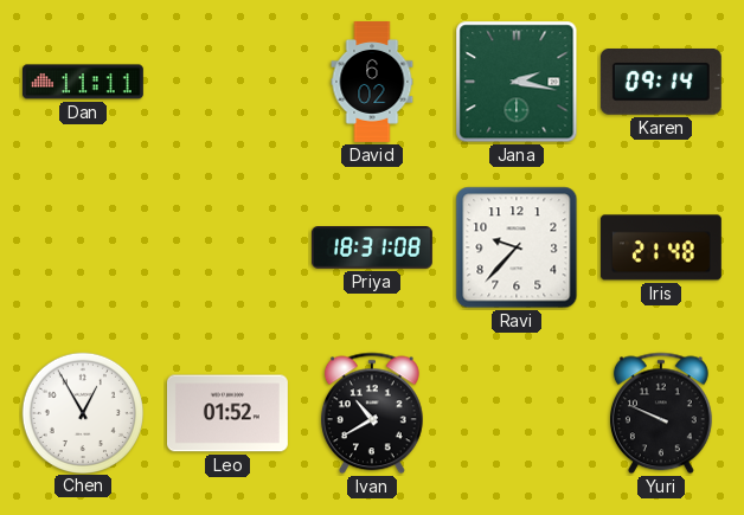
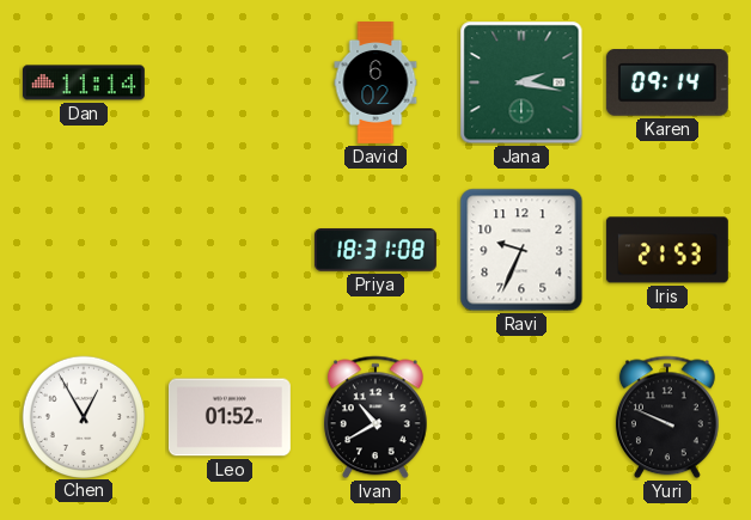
Dan: 11:11 -> 11:14 (84, 82)
Ravi: 9:37 -> 9:34 (521, 250)
Iris: 21:48 -> 21:53 (667, 250)
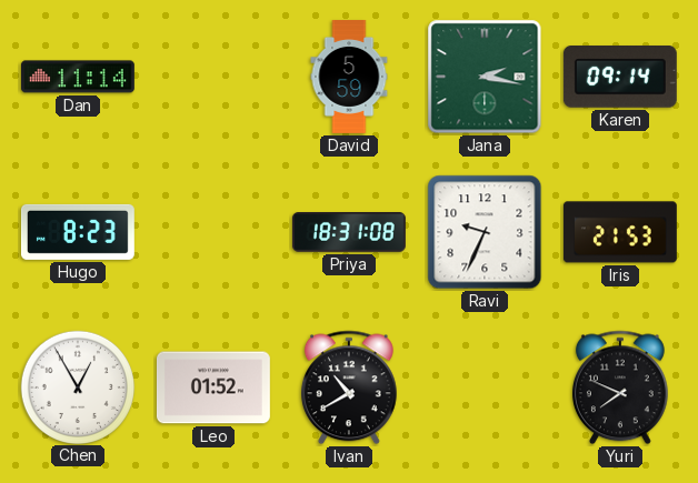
David: 6:02 -> 5:59 (349, 78)
Hugo: none -> 8:23 (78, 232)
Yuri: 9:49 -> 7:49 (620, 388)
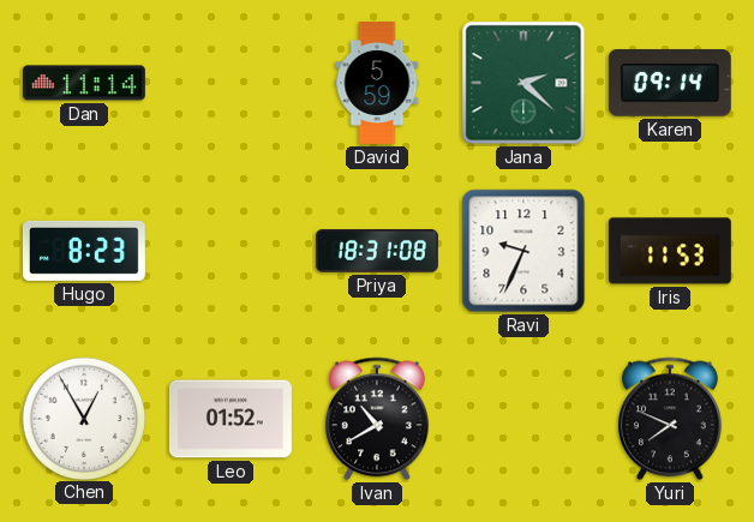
Jana: 2:17 -> 2:22 (523, 83)
Iris: 21:53 -> 11:53 (670, 251)
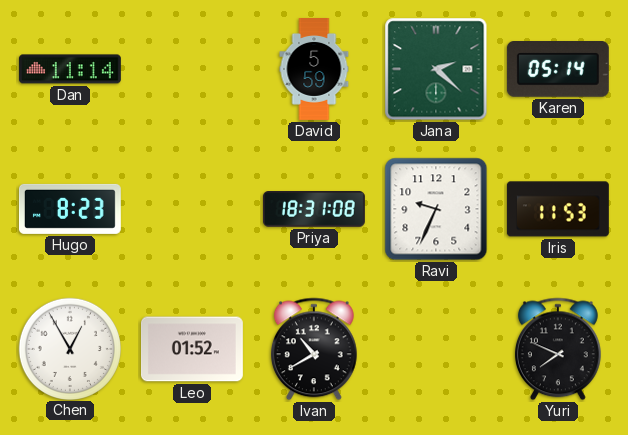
Karen: 09:14 -> 05:14 (558, 70)
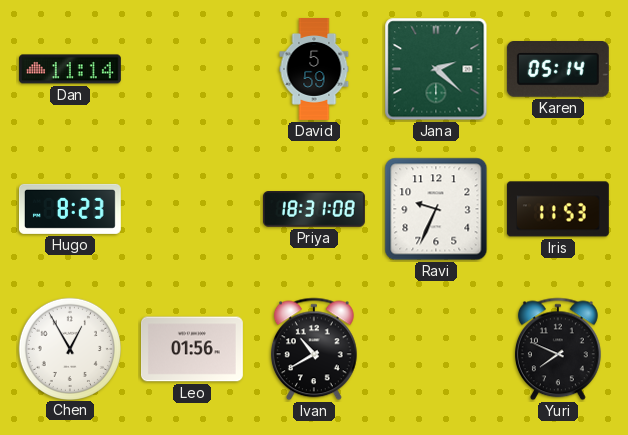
Leo: 01:52 -> 01:56 (192, 349)
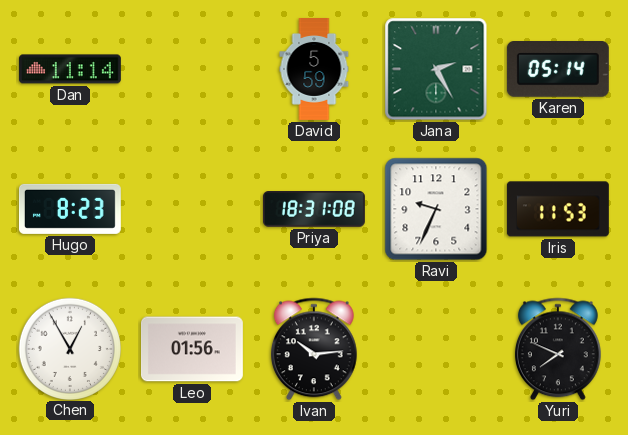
Jana: 2:22 -> 2:25 (436, 69)
Ivan: 10:40 -> 10:14 (314, 349)
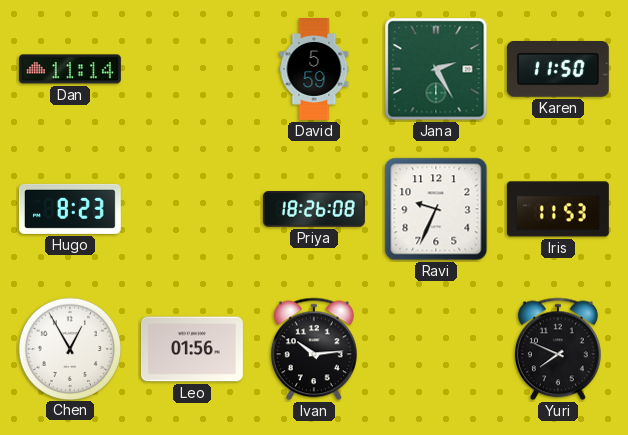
Karen: 05:14 -> 11:50 (558, 70)
Priya: 18:31 -> 18:26 (314, 209)
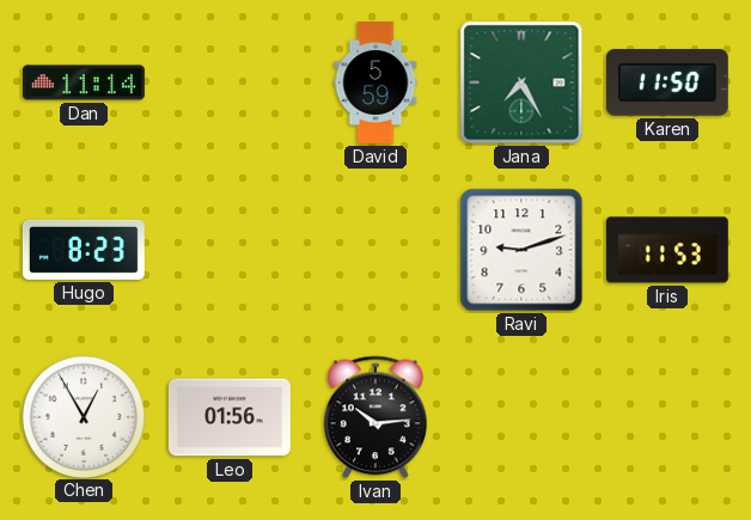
Jana: 2:25 -> 7:25 (521, 82)
Priya: 18:26 -> none (314, 209)
Ravi: 9:34 -> 9:12 (521, 250)
Yuri: 7:49 -> none (558, 349)
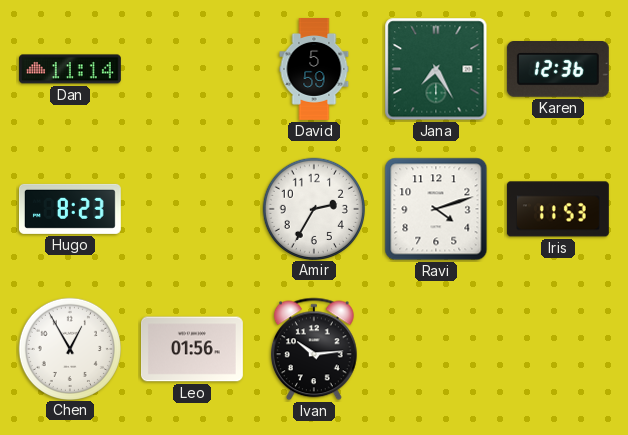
Karen: 11:50 -> 12:36 (558, 70)
Amir: none -> 2:35 (313, 208)
Ravi: 9:12 -> 4:12 (436, 209)
